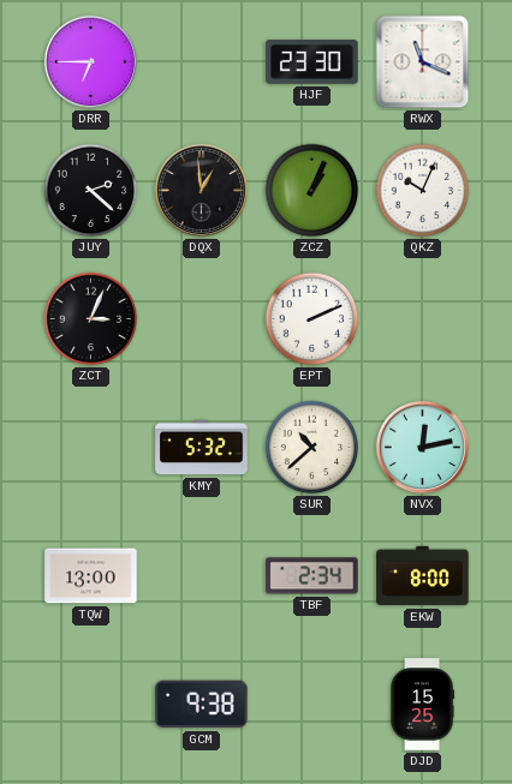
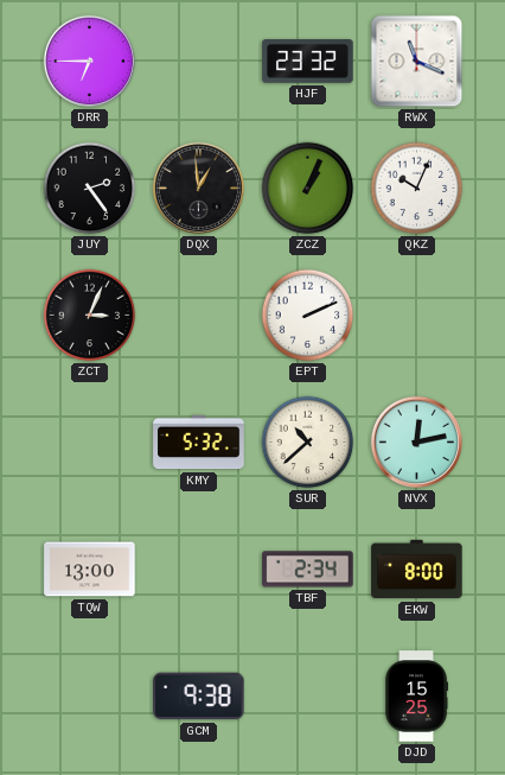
HJF: 23:30 -> 23:32 (308, 62)
JUY: 2:22 -> 2:24 (90, 189)
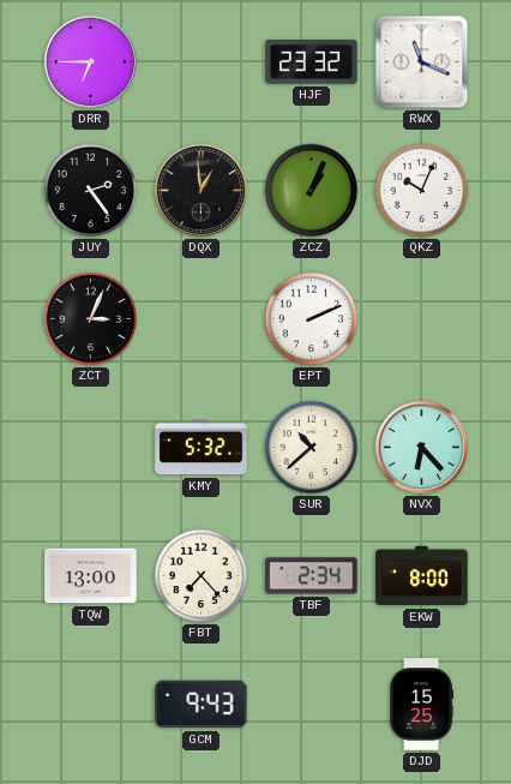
NVX: 12:13 -> 6:23 (421, 447)
FBT: none -> 7:23 (202, 576)
GCM: 9:38 -> 9:43 (202, 705)
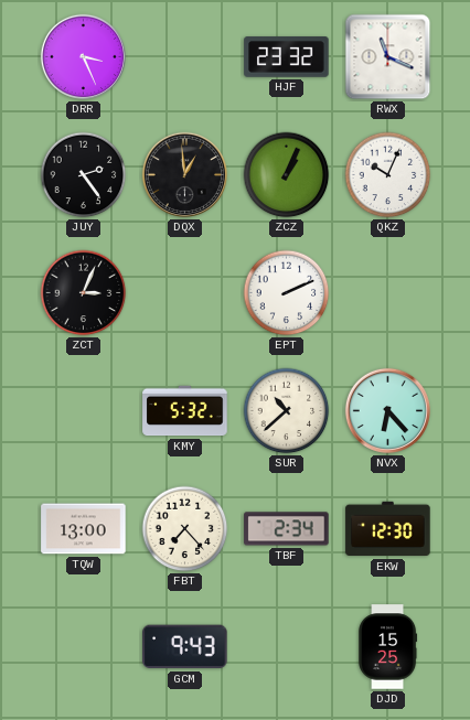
DRR: 6:45 -> 3:26 (83, 56)
EKW: 8:00 -> 12:30 (388, 529)
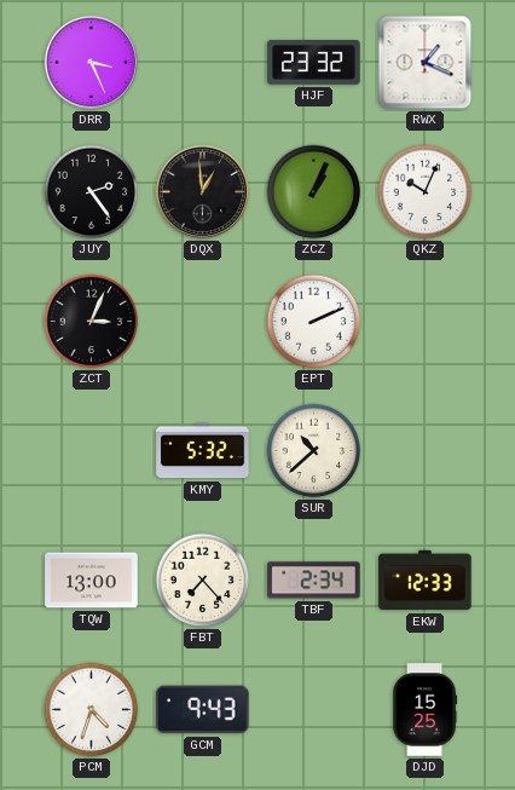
RWX: 11:19 -> 1:19 (426, 63)
NVX: 6:23 -> none (387, 410)
EKW: 12:30 -> 12:33 (426, 581)
PCM: none -> 4:33 (92, 710)
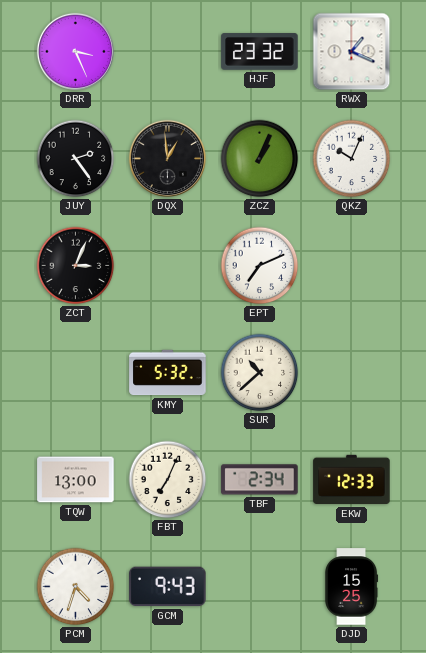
EPT: 2:11 -> 7:11 (260, 266)
FBT: 7:23 -> 7:04 (168, 480)
